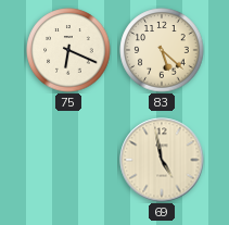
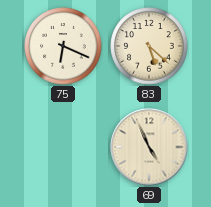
69: 4:58 -> 4:56 (149, 147)
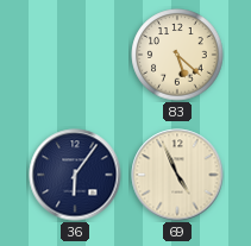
75: 6:19 -> none (63, 46)
36: none -> 6:06 (75, 175)
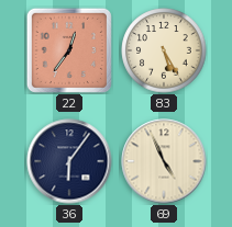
22: none -> 12:36 (69, 50)
83: 5:22 -> 5:25 (164, 50)
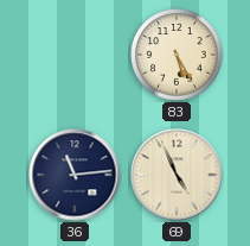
22: 12:36 -> none (69, 50)
36: 6:06 -> 11:14 (75, 175)
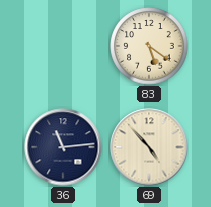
83: 5:25 -> 5:21 (149, 46)
69: 4:56 -> 4:53 (149, 147)
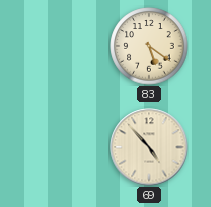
36: 11:14 -> none (63, 147)
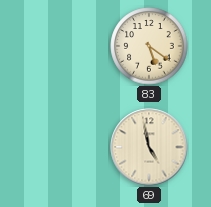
69: 4:53 -> 4:58 (149, 147)
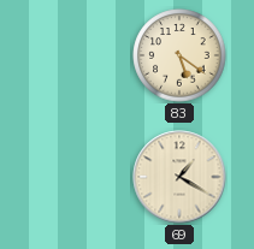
69: 4:58 -> 1:20 (179, 177)
